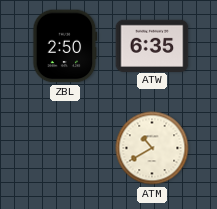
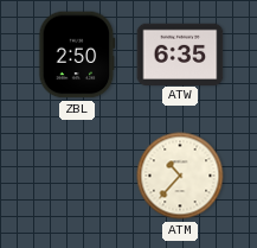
ATM: 10:40 -> 10:37 (180, 176)
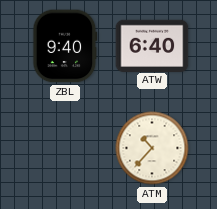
ZBL: 2:50 -> 9:40 (65, 46)
ATW: 6:35 -> 6:40 (152, 45)
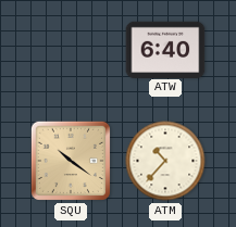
ZBL: 9:40 -> none (65, 46)
SQU: none -> 10:21 (71, 161)
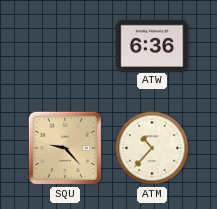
ATW: 6:40 -> 6:36 (152, 45)
SQU: 10:21 -> 9:23 (65, 148)
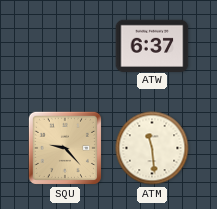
ATW: 6:36 -> 6:37 (152, 45)
ATM: 10:37 -> 11:29 (152, 148)
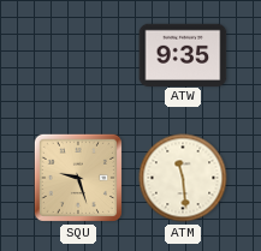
ATW: 6:37 -> 9:35 (183, 54)
SQU: 9:23 -> 9:27 (78, 178)
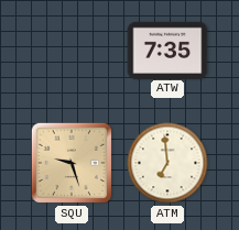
ATW: 9:35 -> 7:35 (167, 50)
ATM: 11:29 -> 6:59 (167, 163)
